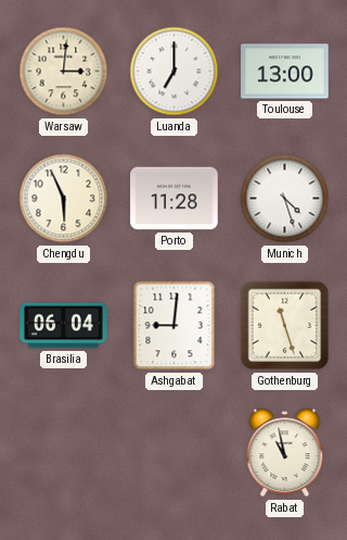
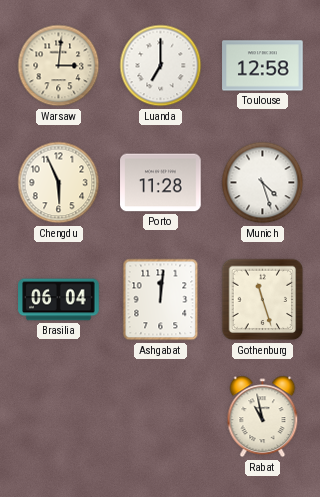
Toulouse: 13:00 -> 12:58 (263, 66)
Ashgabat: 9:01 -> 12:01 (161, 300)
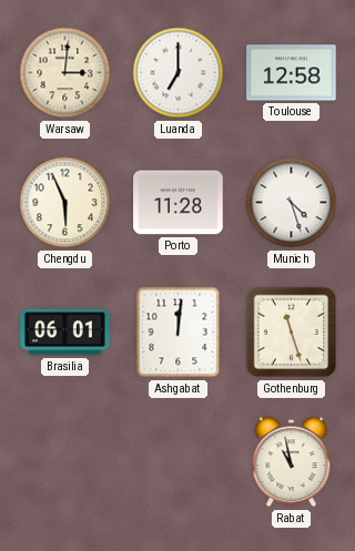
Brasilia: 06:04 -> 06:01 (65, 333)
